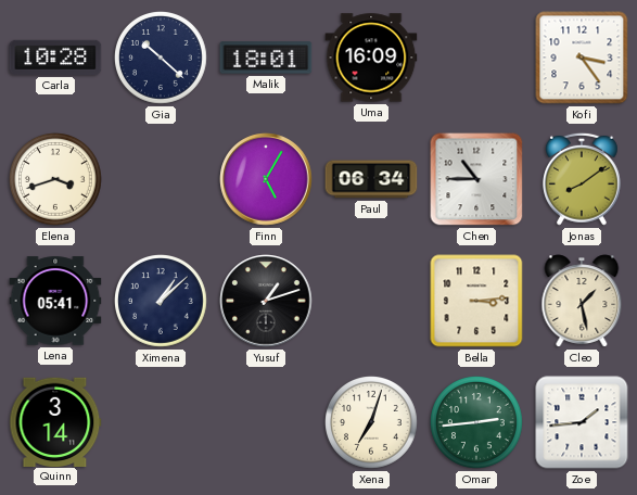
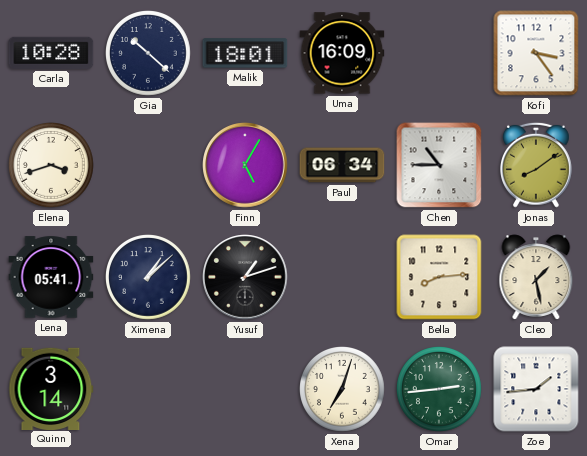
Bella: 3:14 -> 8:14 (439, 277)
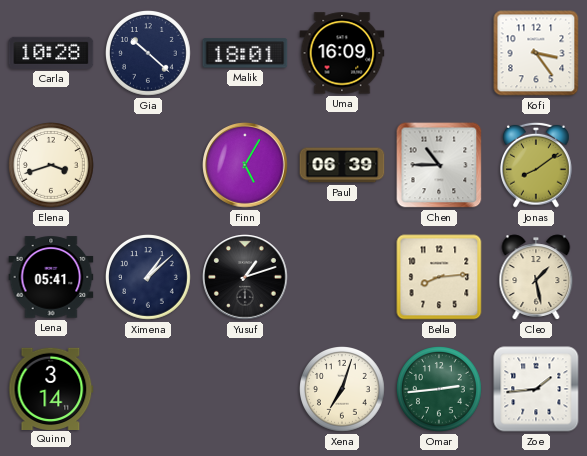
Paul: 06:34 -> 06:39 (342, 165)
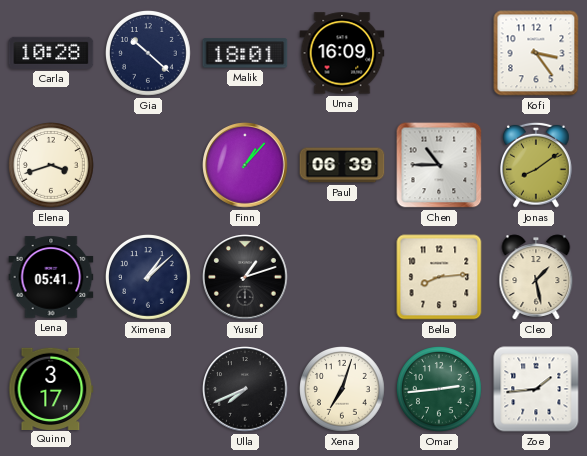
Finn: 5:05 -> 1:07 (245, 165)
Quinn: 3:14 -> 3:17 (51, 388)
Ulla: none -> 7:41 (245, 389)
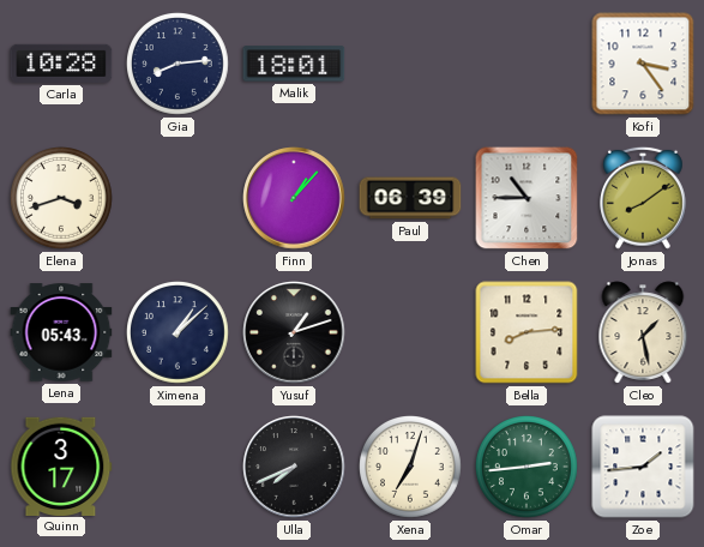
Gia: 10:22 -> 8:14 (179, 65)
Uma: 16:09 -> none (342, 53)
Lena: 05:41 -> 05:43 (61, 332)
